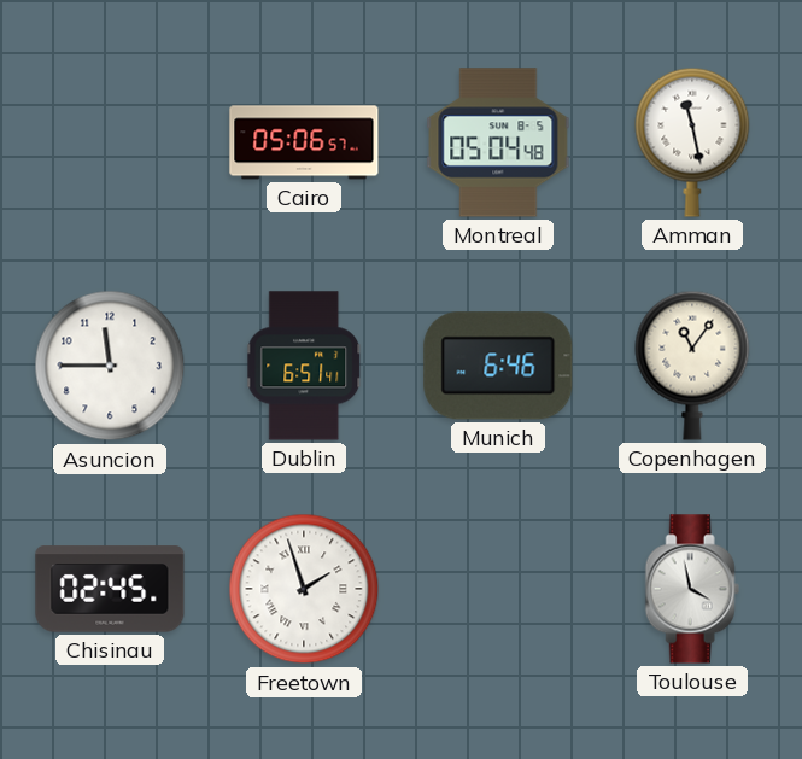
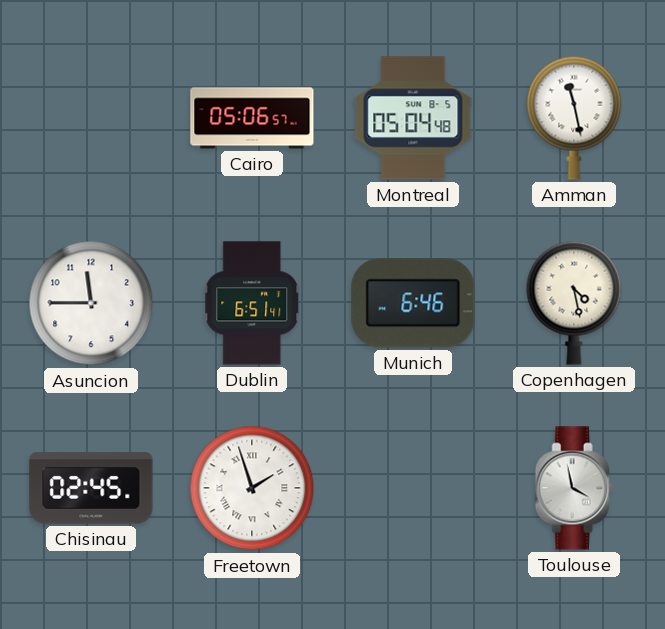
Copenhagen: 11:06 -> 4:28 (574, 303)
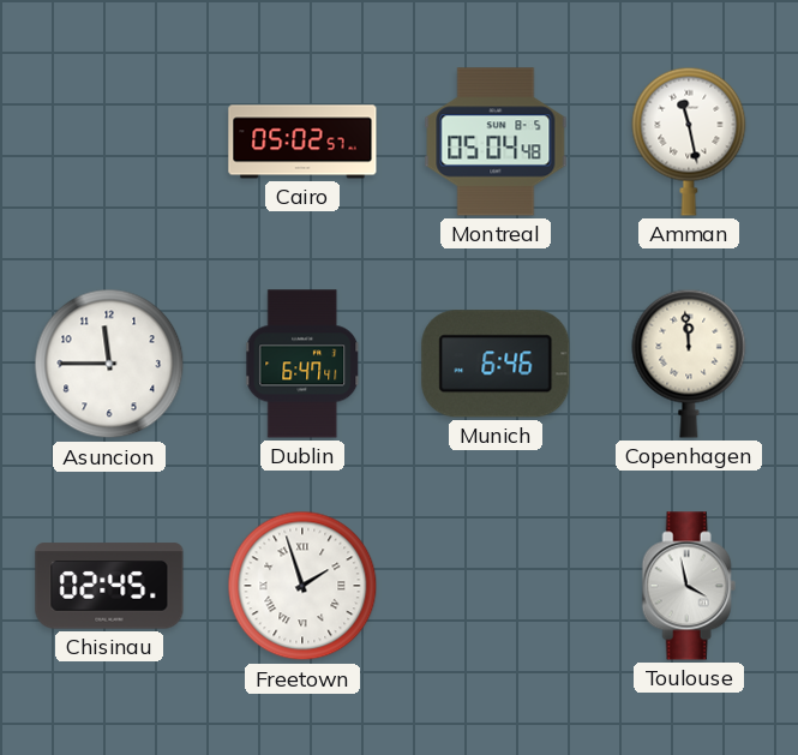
Cairo: 05:06 -> 05:02 (302, 142)
Dublin: 6:51 -> 6:47 (304, 364)
Copenhagen: 4:28 -> 11:59 (689, 364)
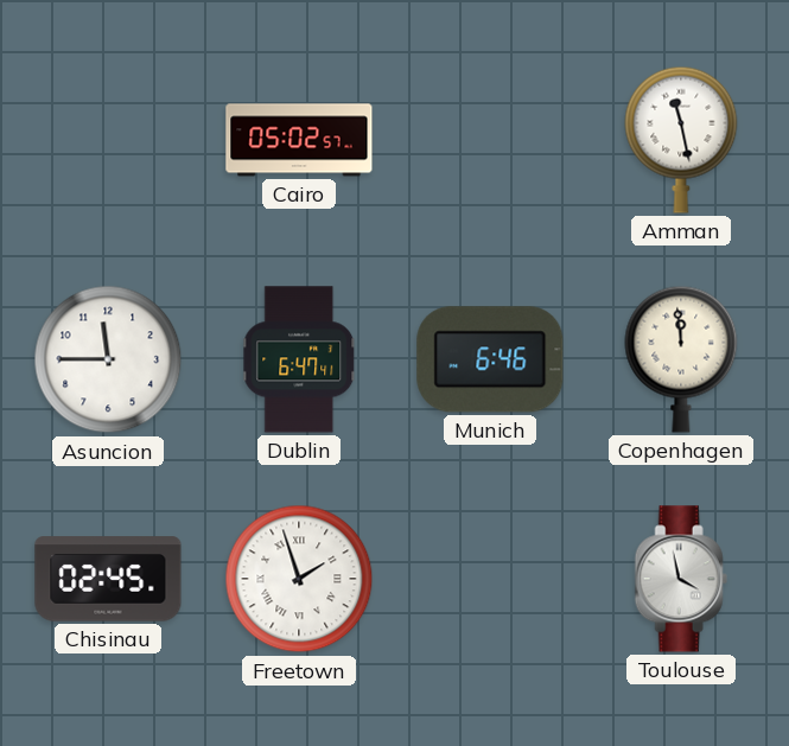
Montreal: 05:04 -> none (496, 142)
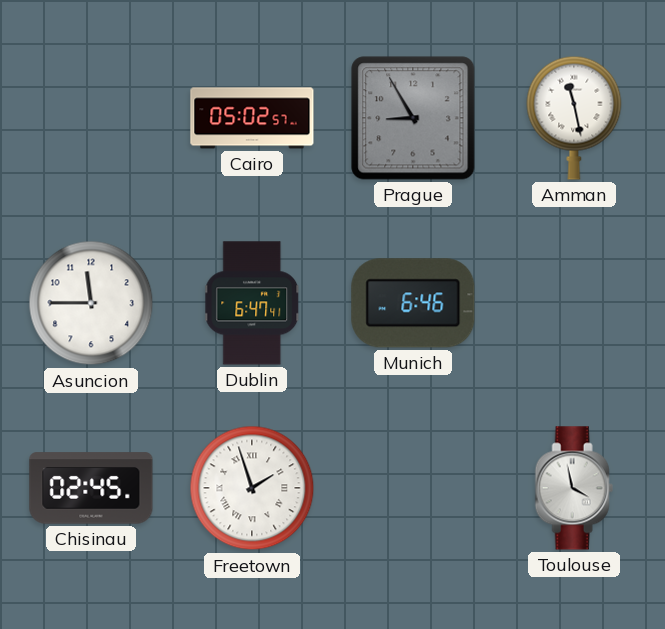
Prague: none -> 8:55 (413, 118)
Copenhagen: 11:59 -> none (681, 359)
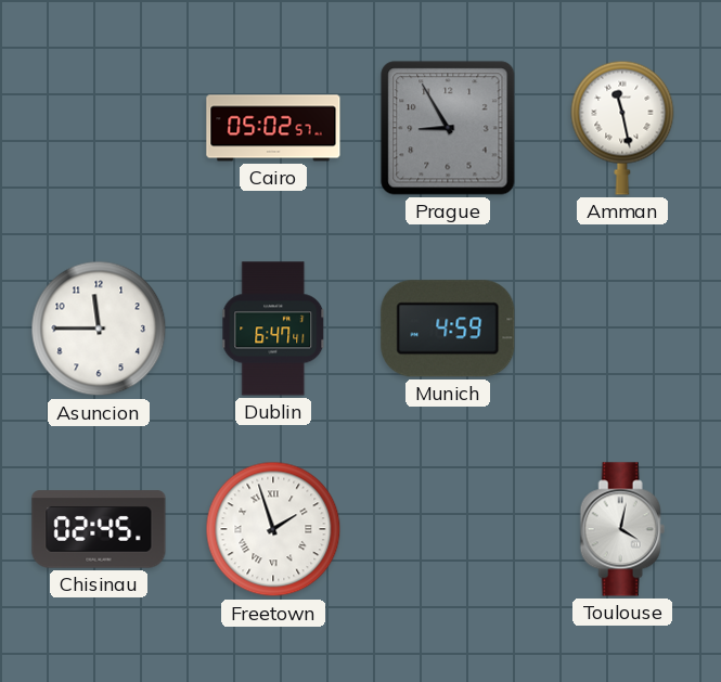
Munich: 6:46 -> 4:59 (448, 329)
Toulouse: 3:58 -> 4:02 (622, 529)
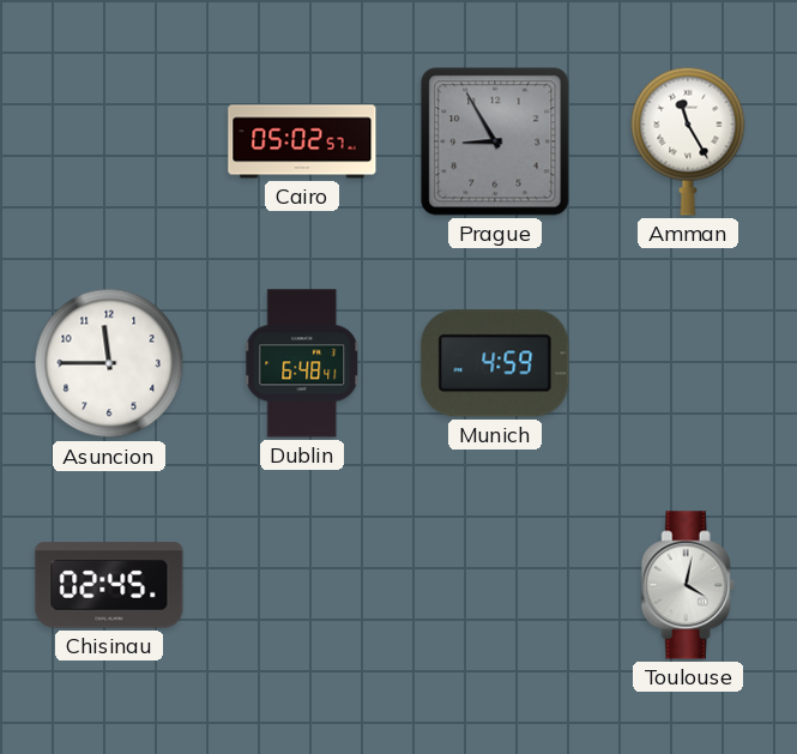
Amman: 11:28 -> 11:25 (688, 141)
Dublin: 6:47 -> 6:48 (303, 363)
Freetown: 1:57 -> none (273, 529)
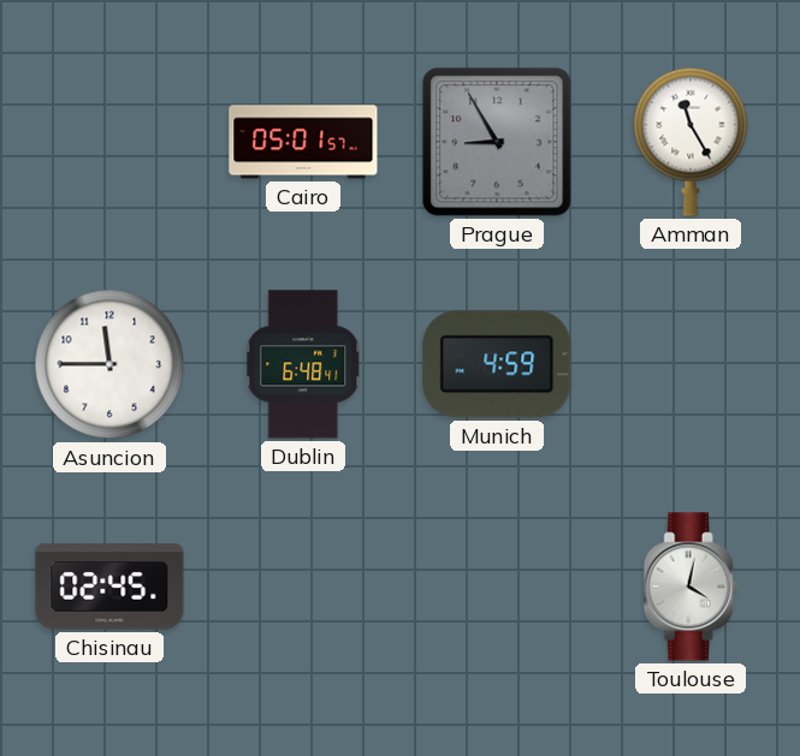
Cairo: 05:02 -> 05:01 (303, 142)
